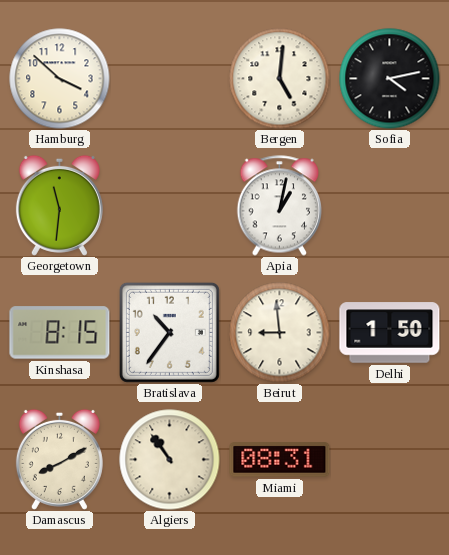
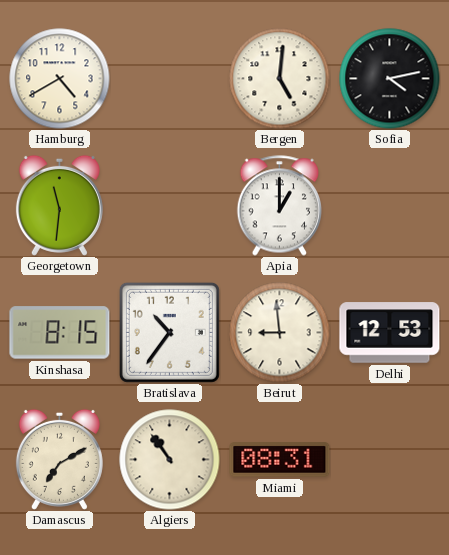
Hamburg: 3:52 -> 4:40 (60, 79)
Apia: 1:02 -> 1:00 (279, 206)
Delhi: 1:50 -> 12:53 (390, 333)
Damascus: 8:10 -> 7:10 (59, 459)
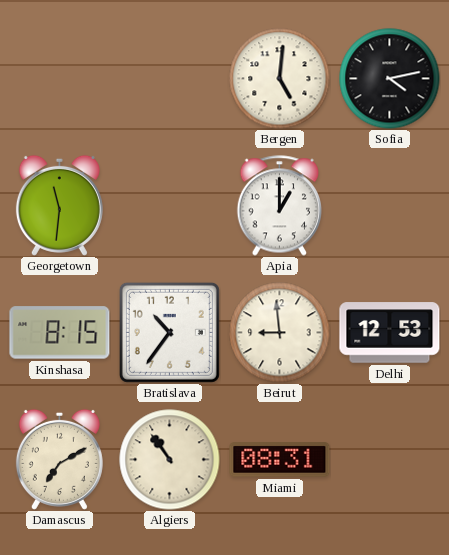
Hamburg: 4:40 -> none (60, 79)
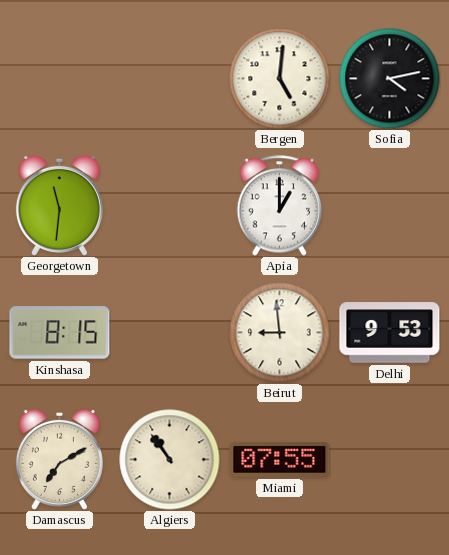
Bratislava: 10:36 -> none (169, 332)
Delhi: 12:53 -> 9:53 (390, 333)
Miami: 08:31 -> 07:55 (280, 460)
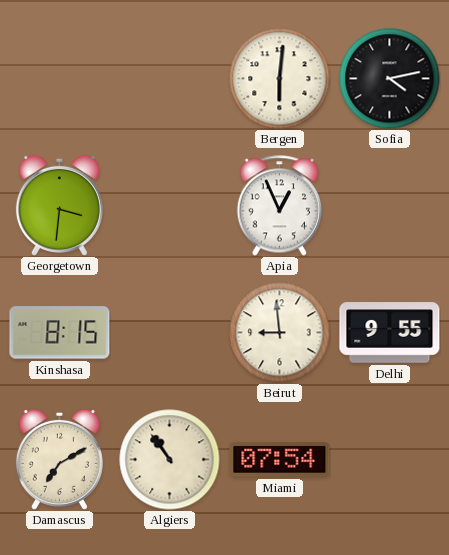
Bergen: 5:01 -> 6:01 (280, 79)
Georgetown: 11:31 -> 3:31 (59, 205)
Apia: 1:00 -> 12:56 (279, 206)
Delhi: 9:53 -> 9:55 (390, 333)
Miami: 07:55 -> 07:54 (280, 460)
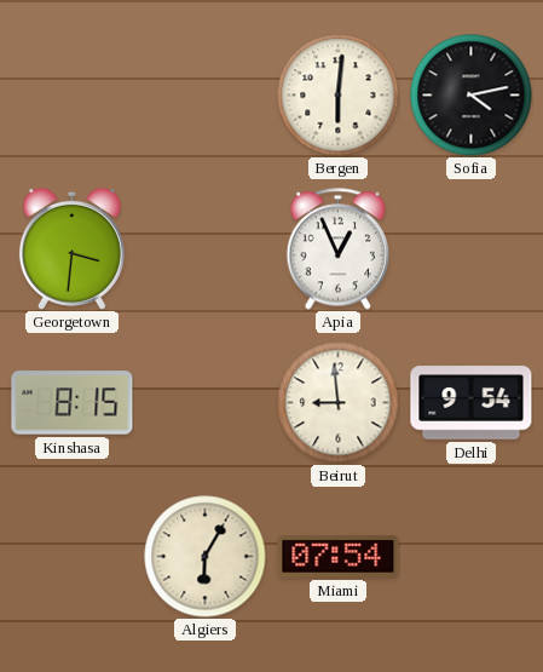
Delhi: 9:55 -> 9:54 (472, 403)
Damascus: 7:10 -> none (59, 459)
Algiers: 10:54 -> 6:05 (206, 557)
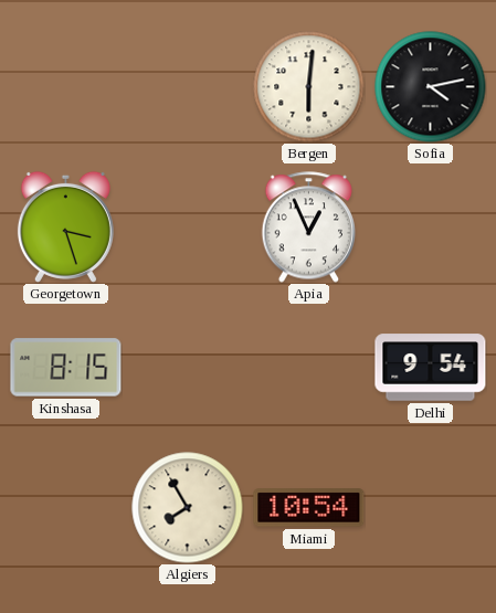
Georgetown: 3:31 -> 3:27 (65, 226)
Beirut: 8:59 -> none (339, 403)
Algiers: 6:05 -> 7:55 (188, 508)
Miami: 07:54 -> 10:54 (309, 508)
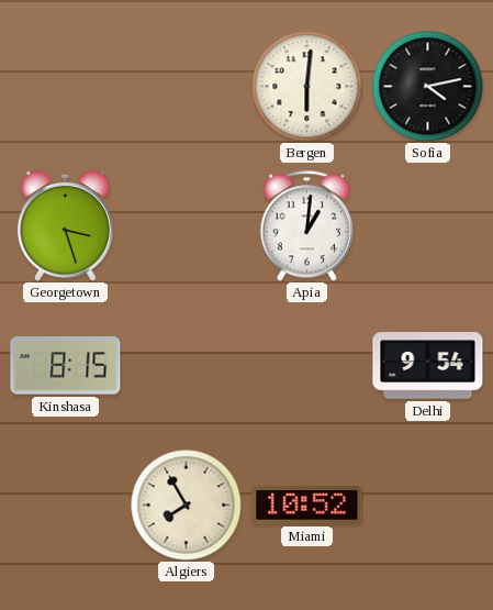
Apia: 12:56 -> 1:01 (306, 226)
Miami: 10:54 -> 10:52 (307, 506)
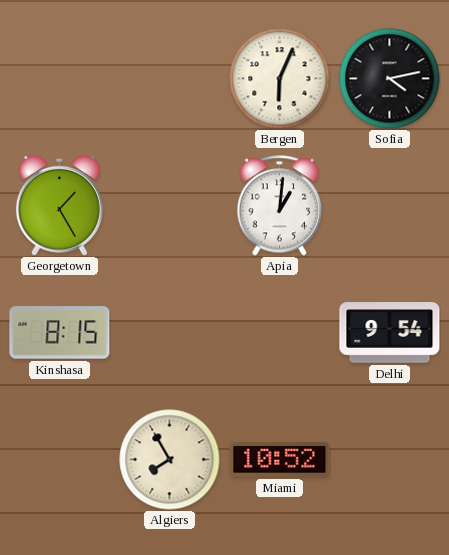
Bergen: 6:01 -> 6:04 (280, 79)
Georgetown: 3:27 -> 1:25 (59, 205)
